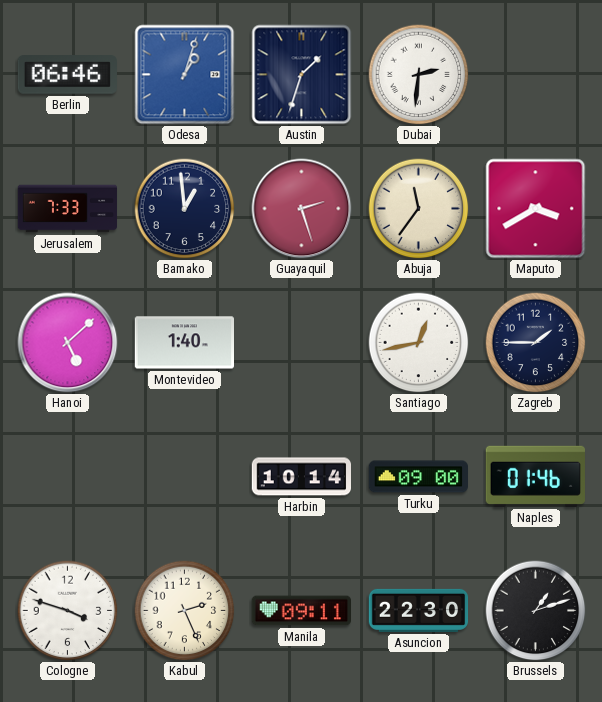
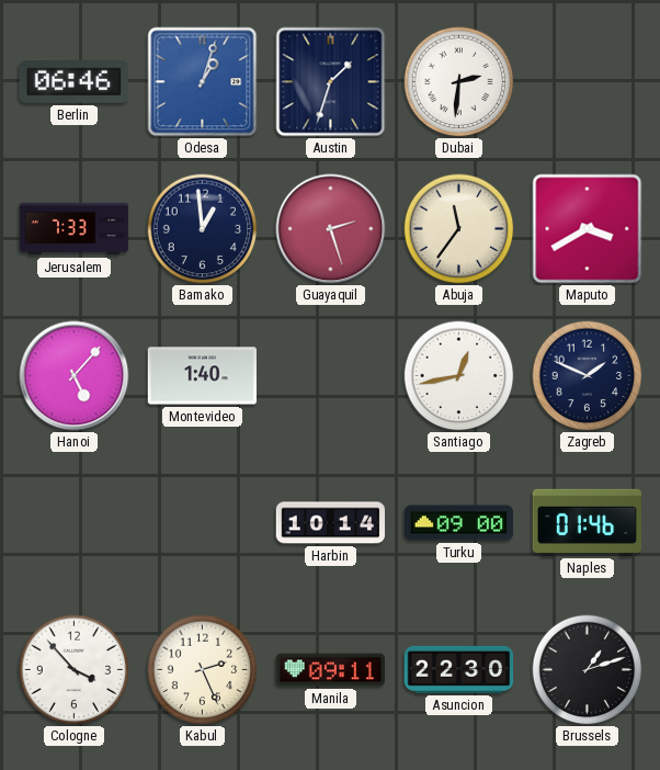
Hanoi: 5:08 -> 5:07 (75, 376)
Zagreb: 1:45 -> 1:49 (588, 376)
Cologne: 3:48 -> 3:53 (75, 670)
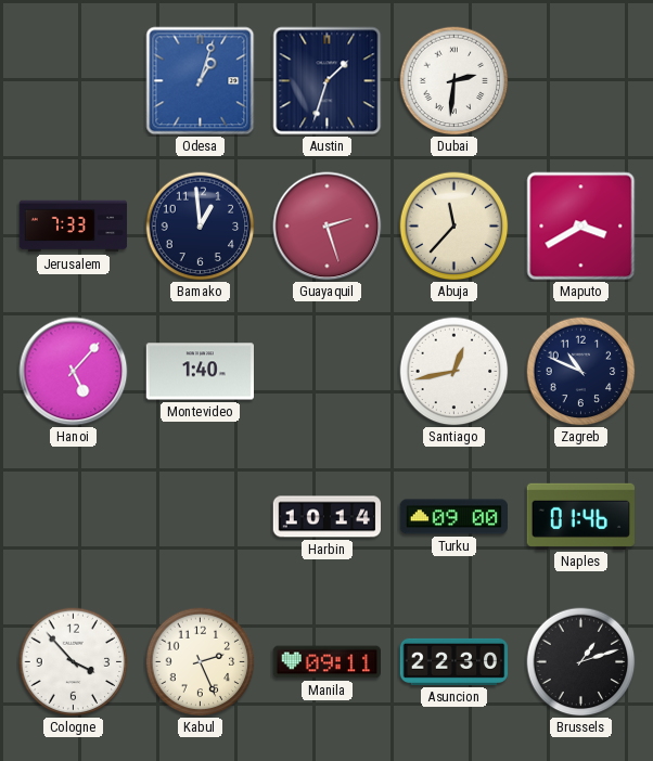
Berlin: 06:46 -> none (73, 82)
Abuja: 11:36 -> 11:37 (454, 227)
Zagreb: 1:49 -> 10:49 (581, 372)
